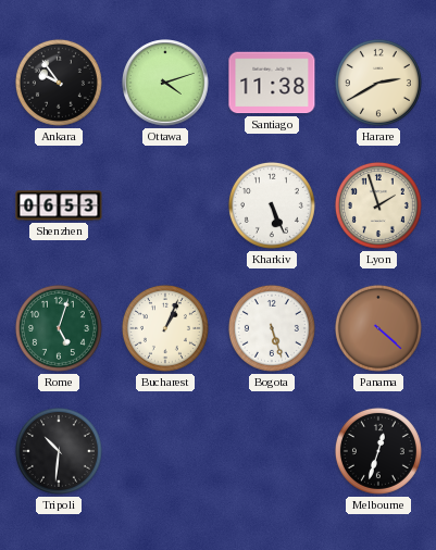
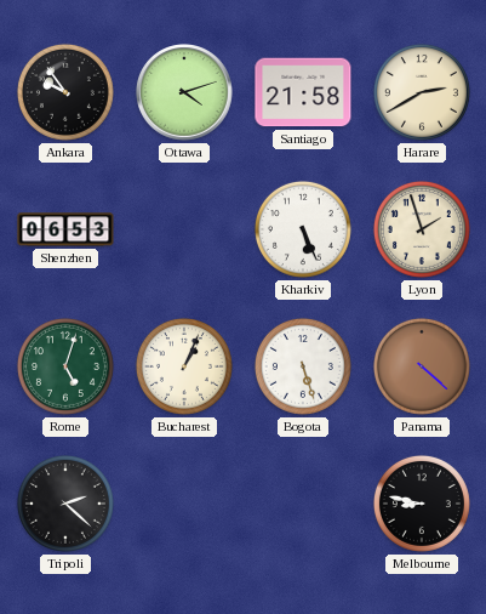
Santiago: 11:38 -> 21:58 (303, 92)
Tripoli: 10:31 -> 2:22 (65, 504)
Melbourne: 12:33 -> 8:47 (422, 504)
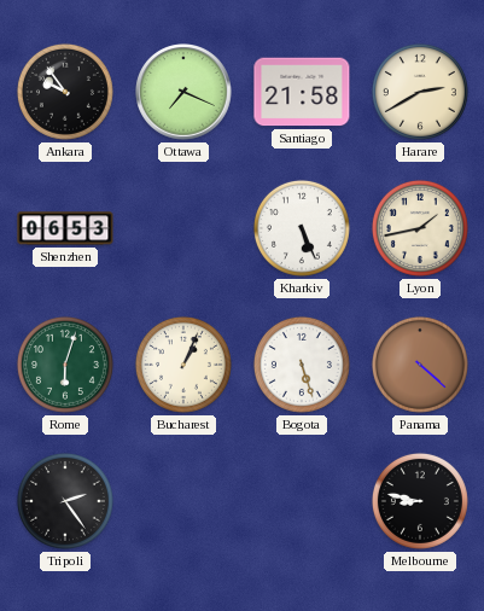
Ottawa: 4:12 -> 7:19 (183, 92)
Lyon: 1:57 -> 1:43 (420, 228)
Rome: 5:03 -> 6:03 (65, 365)
Tripoli: 2:22 -> 2:24 (65, 501)
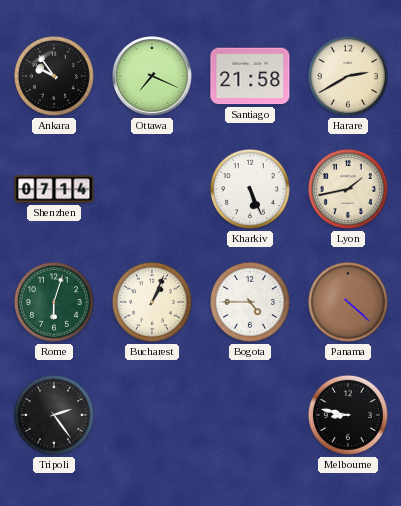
Shenzhen: 06:53 -> 07:14 (54, 189)
Bogota: 5:27 -> 4:45 (250, 302)
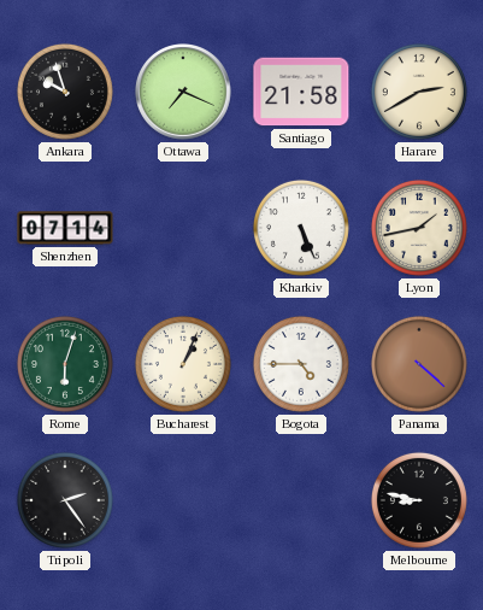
Ankara: 9:54 -> 9:57 (65, 92)
